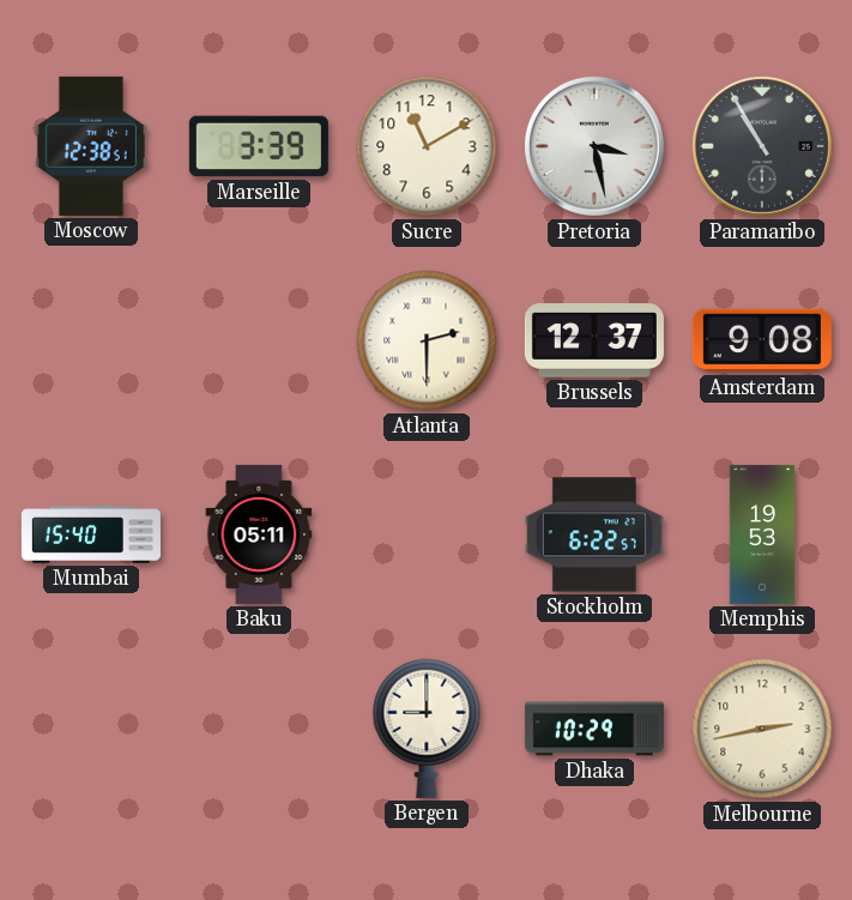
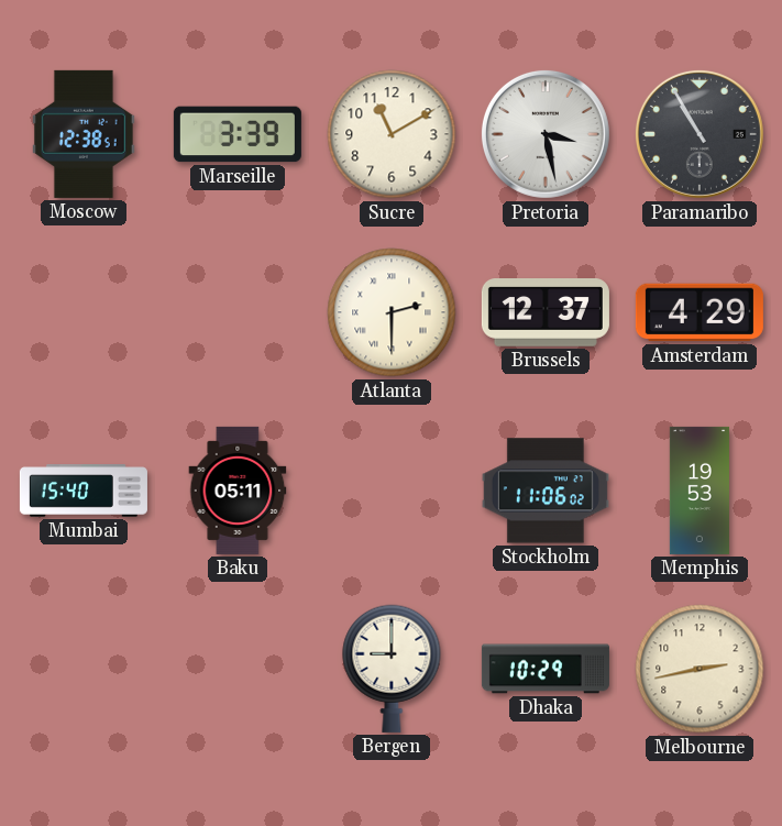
Amsterdam: 9:08 -> 4:29 (700, 312)
Stockholm: 6:22 -> 11:06 (546, 491)
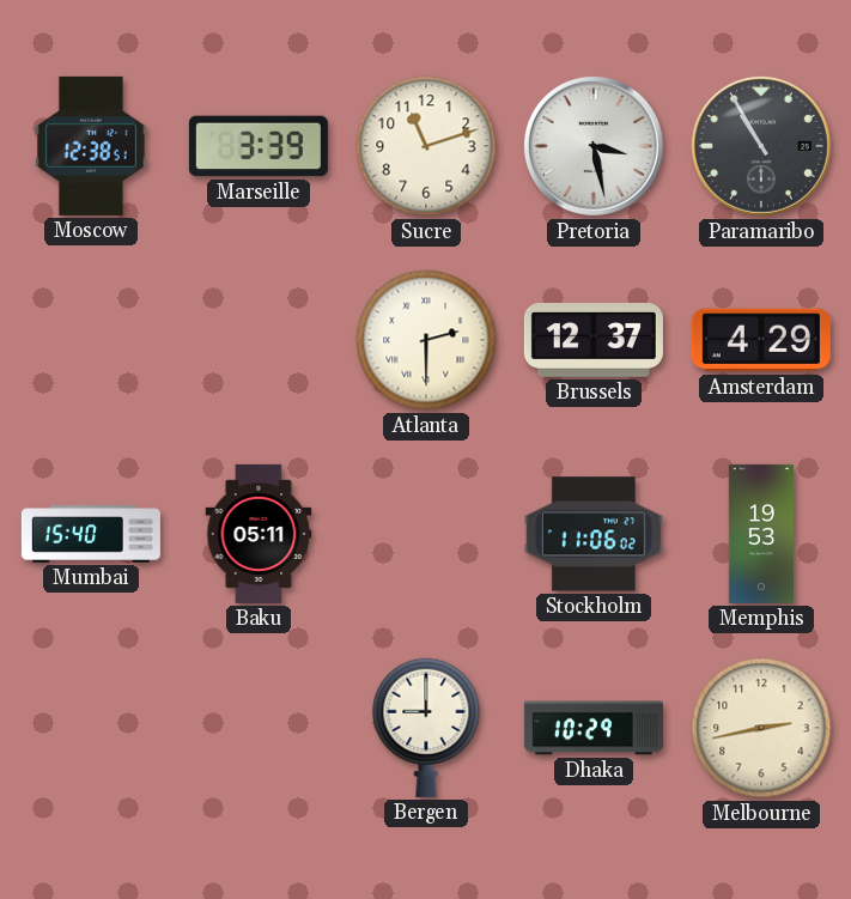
Sucre: 11:10 -> 11:12 (426, 146)
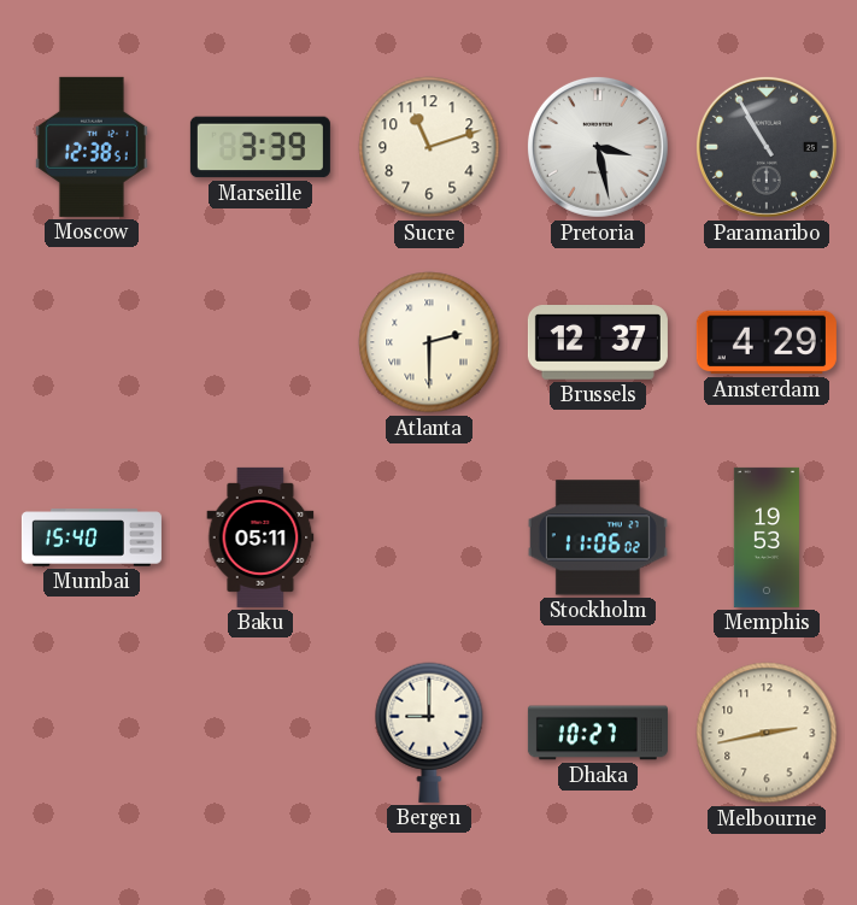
Dhaka: 10:29 -> 10:27 (598, 733)
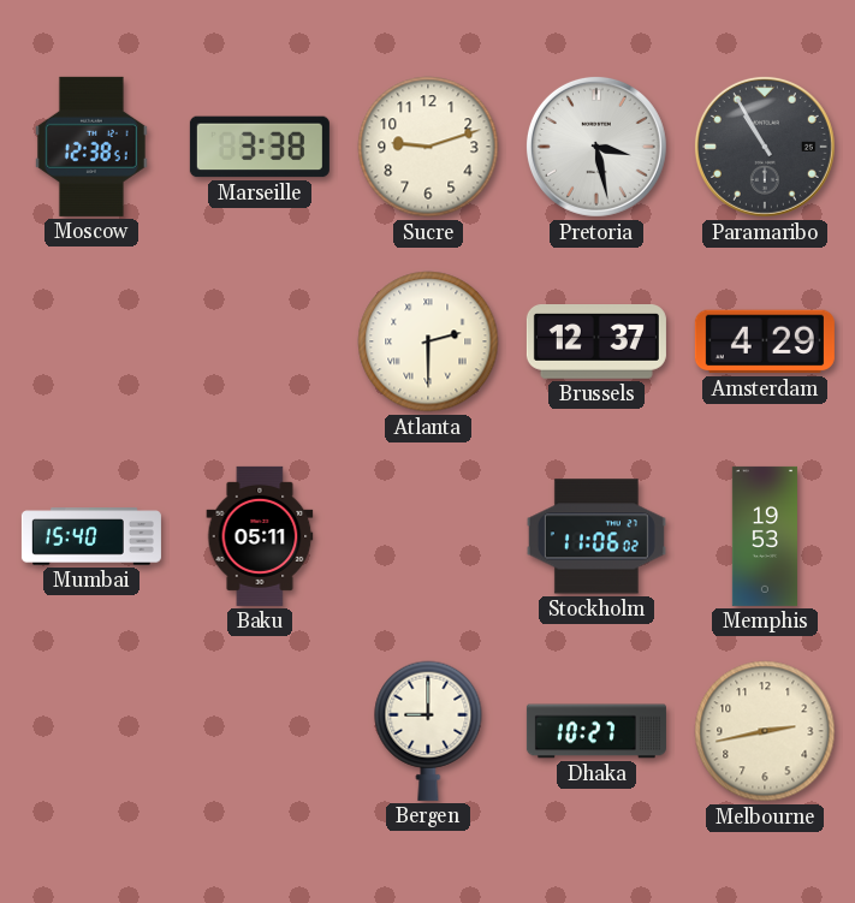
Marseille: 3:39 -> 3:38 (260, 147)
Sucre: 11:12 -> 9:12 (428, 147)
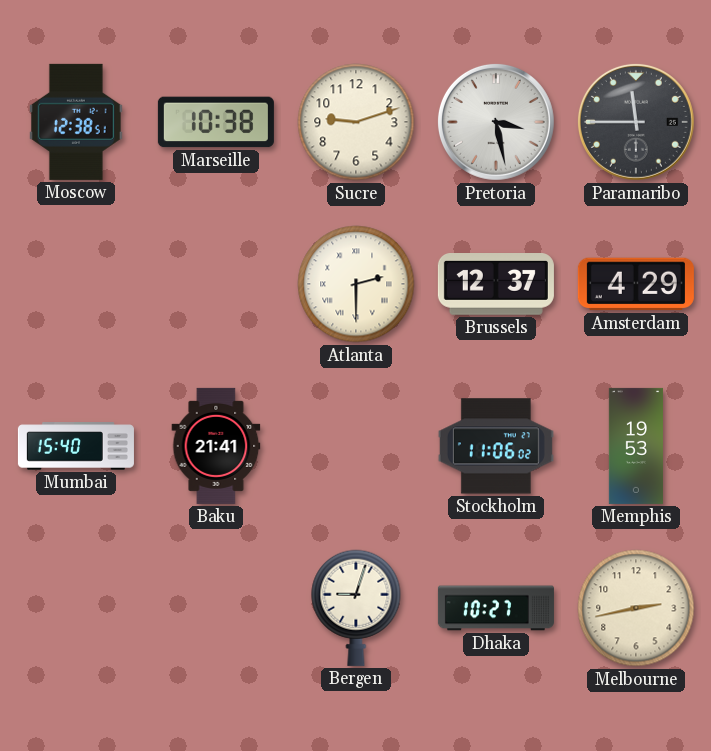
Marseille: 3:38 -> 10:38 (216, 122)
Paramaribo: 10:55 -> 11:45 (636, 122)
Baku: 05:11 -> 21:41 (216, 446)
Bergen: 9:00 -> 9:03 (356, 608)
